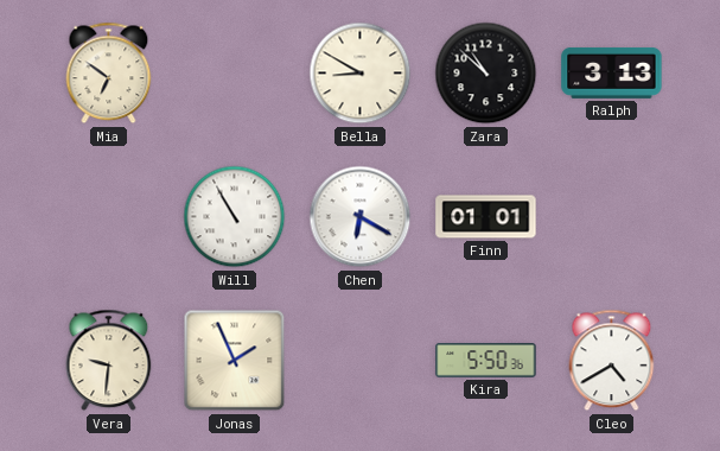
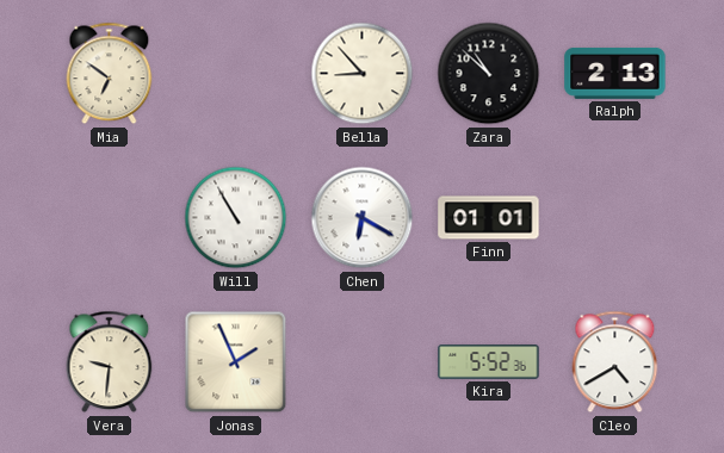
Bella: 8:50 -> 8:53 (363, 74)
Ralph: 3:13 -> 2:13 (615, 73)
Kira: 5:50 -> 5:52 (489, 362)
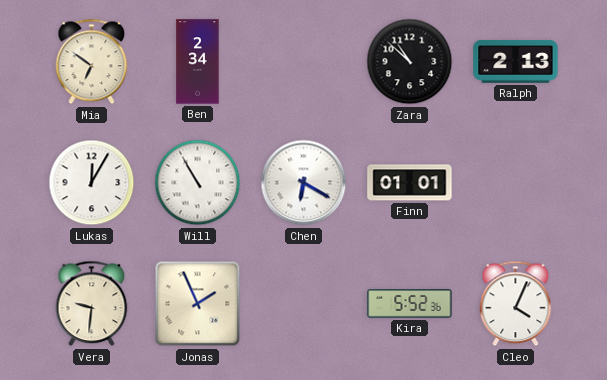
Ben: none -> 2:34 (198, 62)
Bella: 8:53 -> none (363, 74)
Lukas: none -> 12:05 (92, 183)
Cleo: 4:40 -> 4:04 (516, 304)
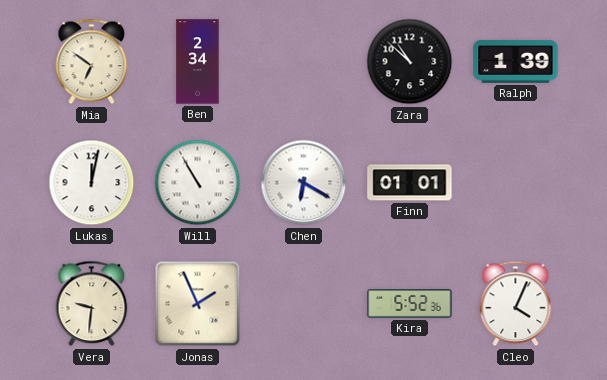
Ralph: 2:13 -> 1:39 (516, 61)
Lukas: 12:05 -> 12:02 (92, 183)
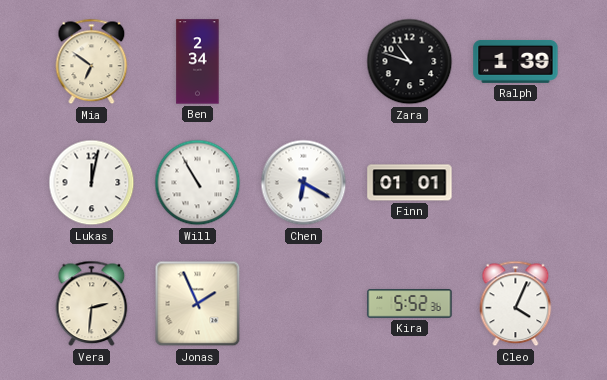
Zara: 10:52 -> 10:48 (410, 62)
Vera: 9:31 -> 2:31 (92, 304)
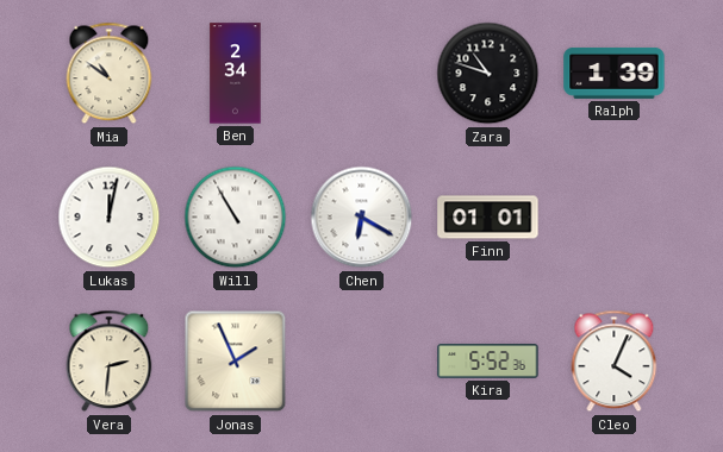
Mia: 6:51 -> 10:51 (110, 74)
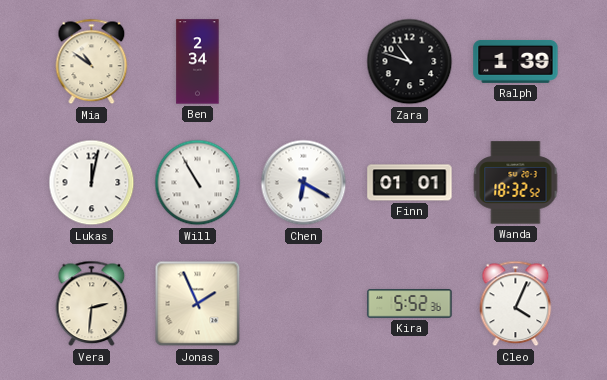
Wanda: none -> 18:32 (516, 183)
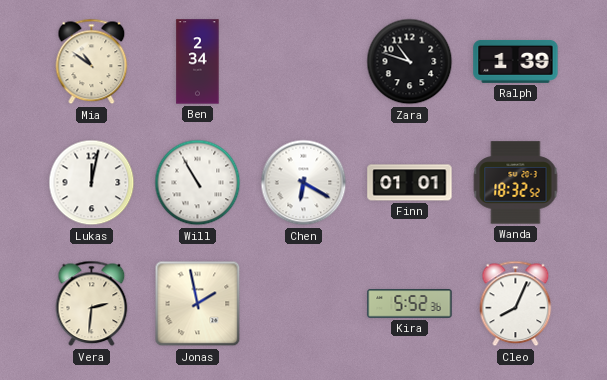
Jonas: 1:56 -> 1:58 (198, 304)
Cleo: 4:04 -> 8:04 (516, 304)
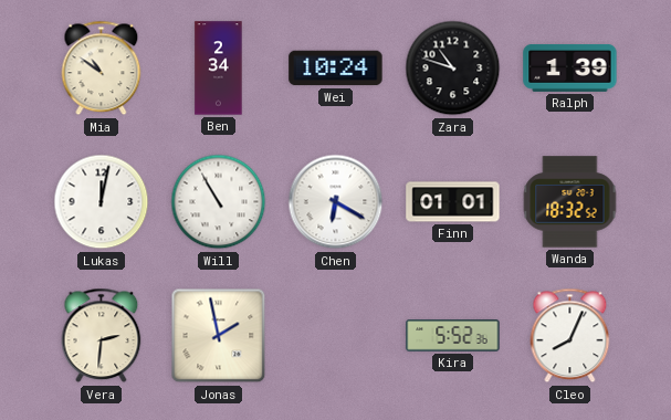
Wei: none -> 10:24 (336, 69)
